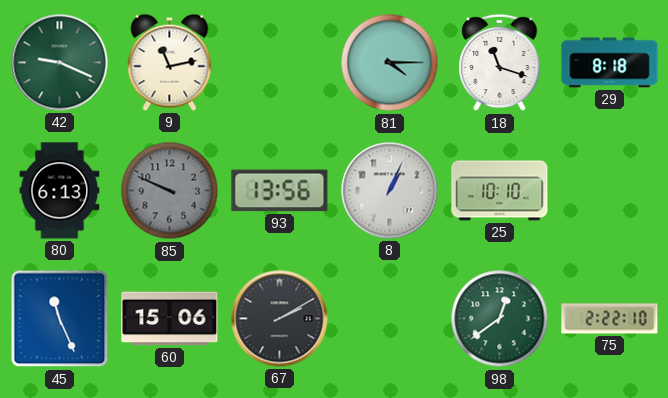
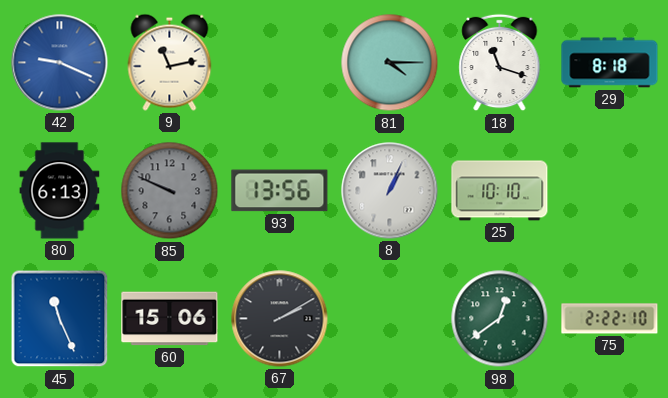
42 dial: green -> blue (60, 63)
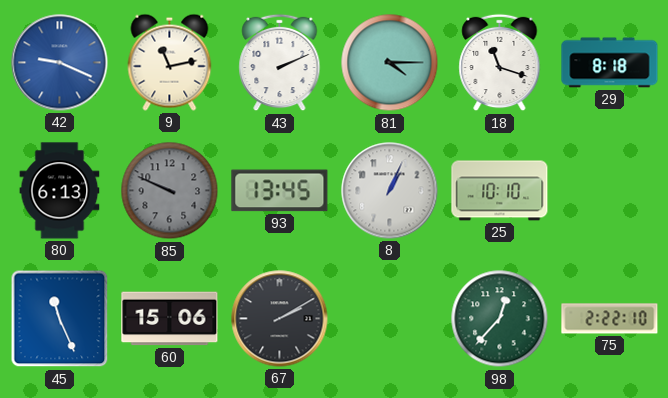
43: none -> 2:11 (280, 63)
93: 13:56 -> 13:45 (280, 191)
98: 12:39 -> 12:37 (500, 319)
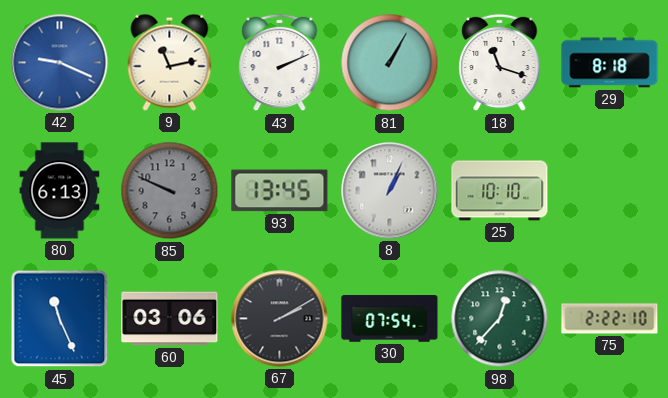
81: 4:15 -> 1:05 (390, 63)
60: 15:06 -> 03:06 (170, 319)
30: none -> 07:54 (390, 319)
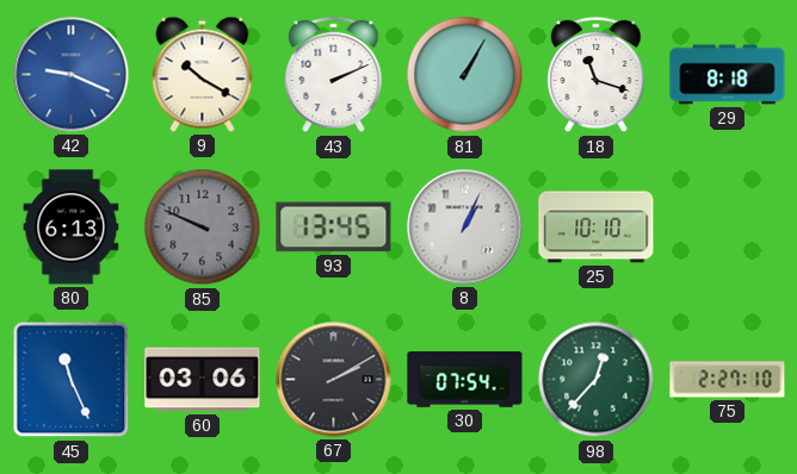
9: 11:13 -> 10:20 (203, 74)
75: 2:22 -> 2:27 (728, 380)
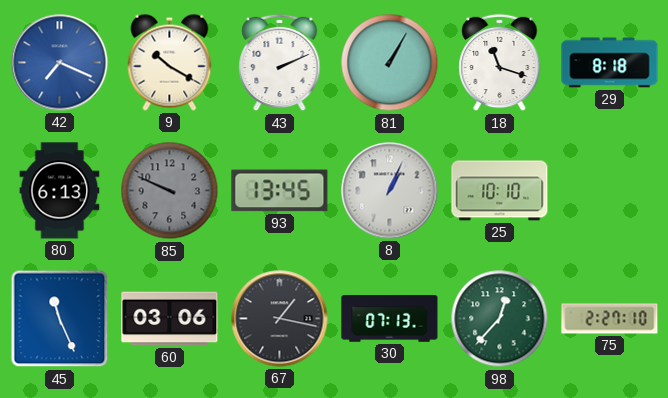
42: 9:19 -> 7:19 (60, 63)
67: 2:10 -> 1:17 (280, 319)
30: 07:54 -> 07:13 (390, 319)
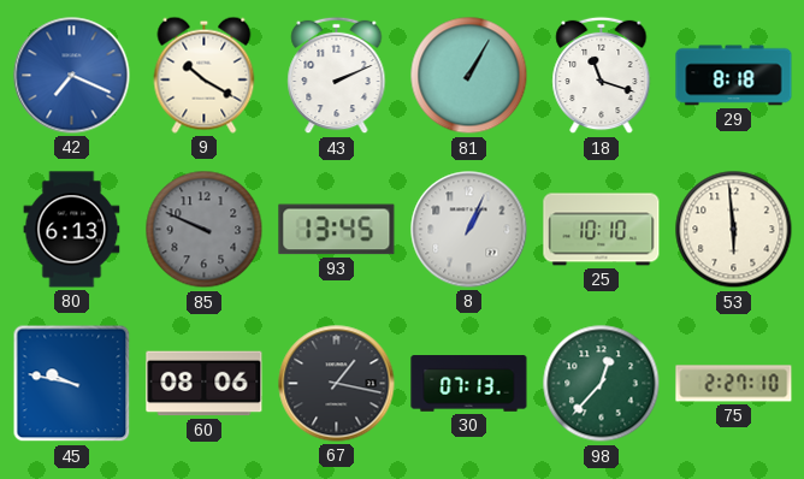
53: none -> 5:59 (734, 230)
45: 11:26 -> 9:47 (72, 384)
60: 03:06 -> 08:06 (205, 384)
